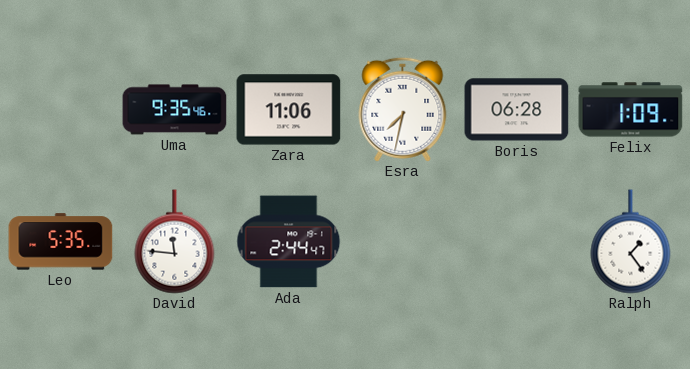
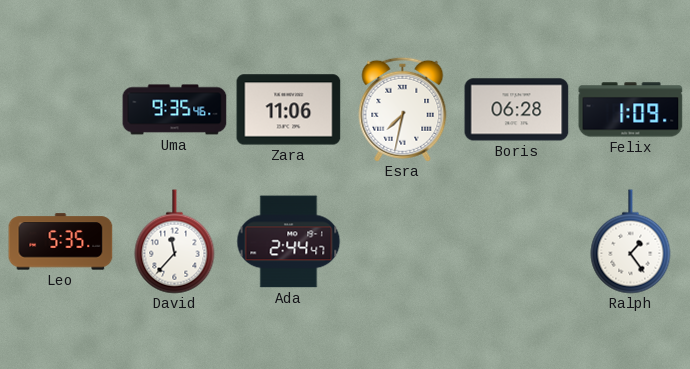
David: 11:46 -> 11:37 (175, 242)
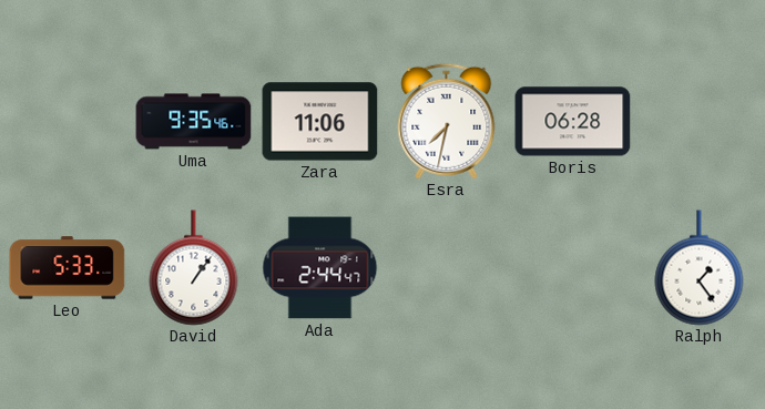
Felix: 1:09 -> none (631, 110)
Leo: 5:35 -> 5:33 (68, 268)
David: 11:37 -> 1:06 (194, 268)
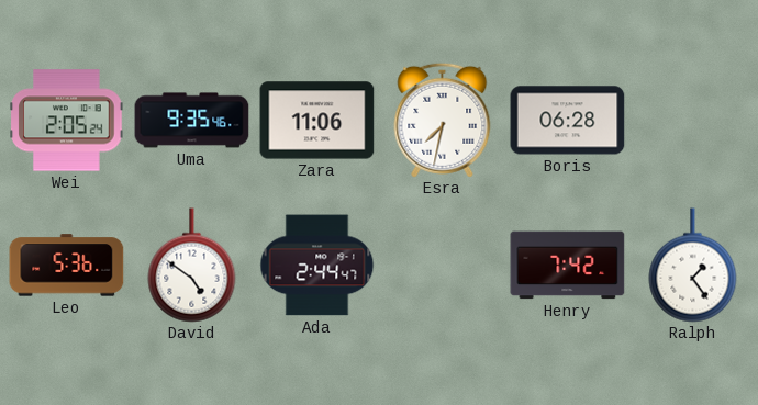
Wei: none -> 2:05 (67, 121)
Leo: 5:33 -> 5:36 (67, 266)
David: 1:06 -> 4:51 (192, 266)
Henry: none -> 7:42 (568, 266)
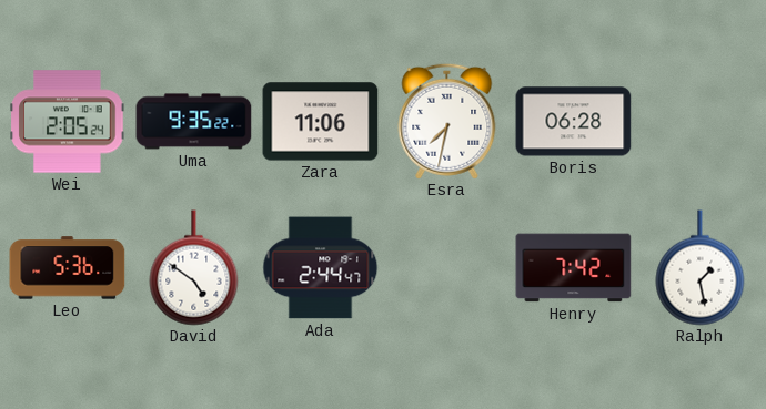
Uma: 9:35:46 -> 9:35:22 (194, 122)
Ralph: 1:24 -> 1:28 (701, 268)
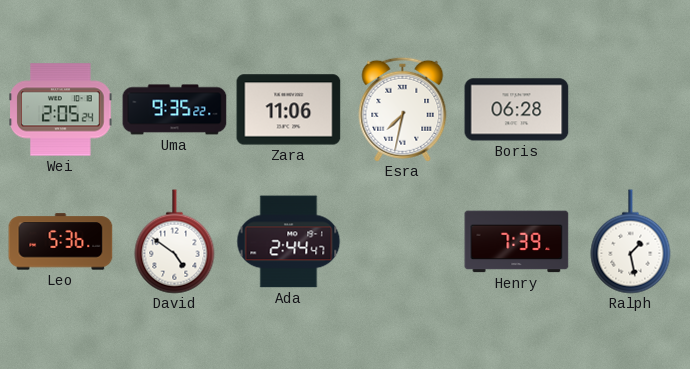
Henry: 7:42 -> 7:39 (517, 242)
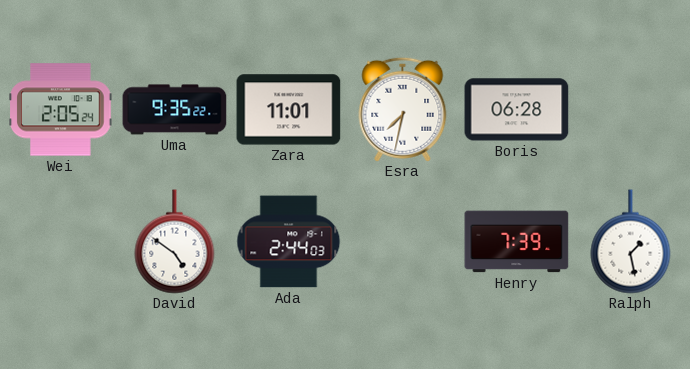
Zara: 11:06 -> 11:01 (289, 110)
Leo: 5:36 -> none (61, 242)
Ada: 2:44:47 -> 2:44:03 (289, 242)
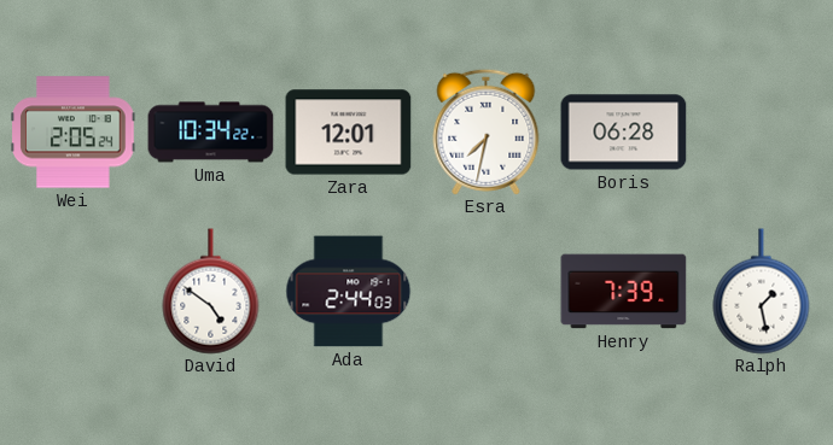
Uma: 9:35 -> 10:34 (211, 133)
Zara: 11:01 -> 12:01 (349, 133)
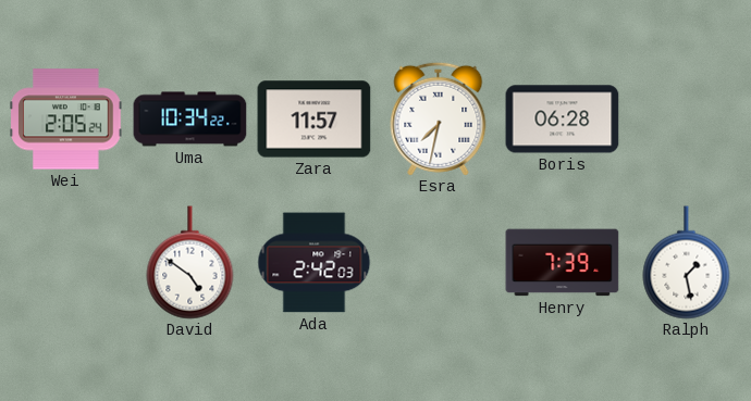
Zara: 12:01 -> 11:57 (315, 120)
Ada: 2:44 -> 2:42 (315, 263)
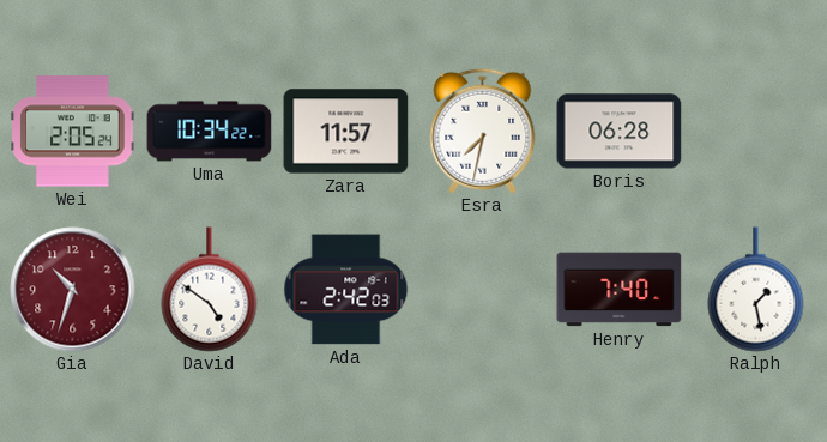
Gia: none -> 10:33 (73, 290)
Henry: 7:39 -> 7:40 (620, 290)
